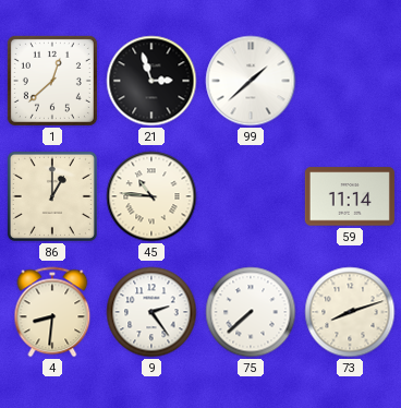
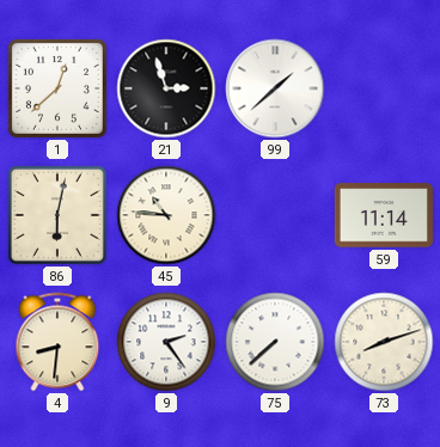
86: 1:00 -> 6:02 (57, 215)
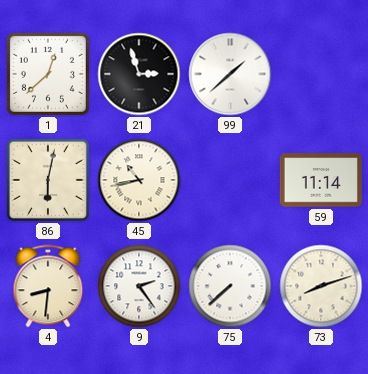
45: 10:46 -> 10:43 (139, 180)
